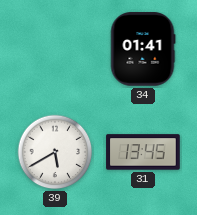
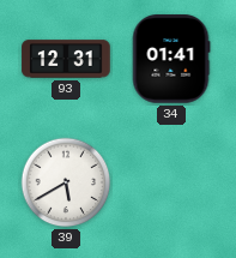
93: none -> 12:31 (66, 59)
31: 13:45 -> none (143, 152)
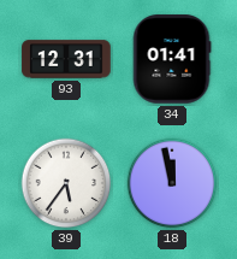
39: 5:40 -> 5:36 (66, 183)
18: none -> 11:58 (172, 183)
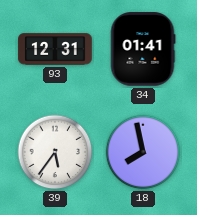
18: 11:58 -> 7:58 (143, 152)
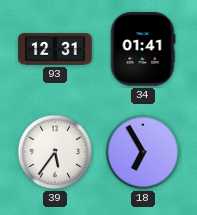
18: 7:58 -> 6:55 (143, 152)
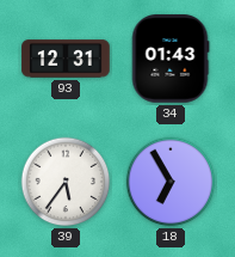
34: 01:41 -> 01:43 (171, 59)
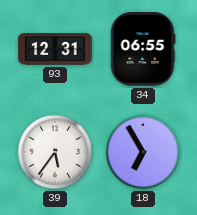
34: 01:43 -> 06:55 (143, 49)
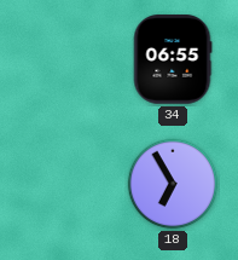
93: 12:31 -> none (55, 49)
39: 5:36 -> none (55, 152)
